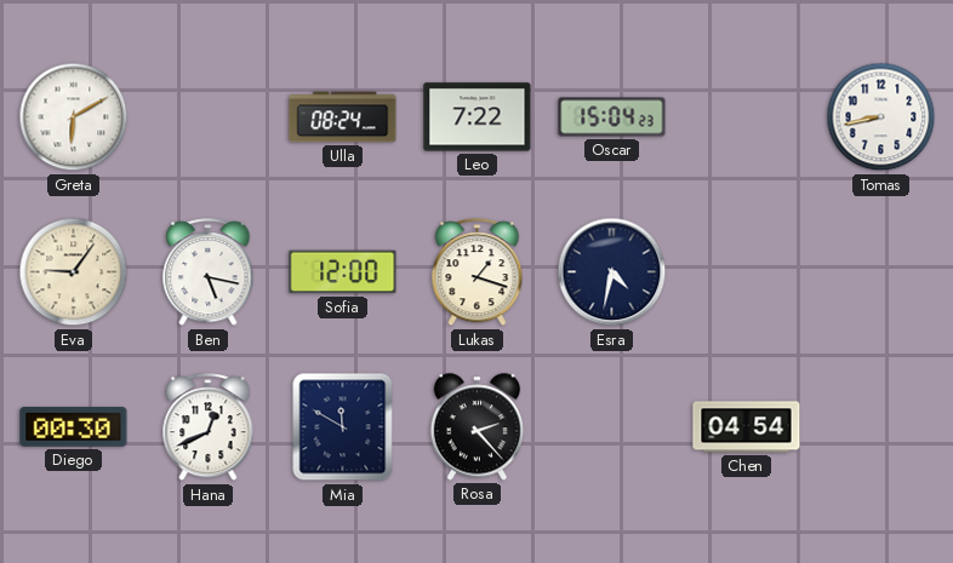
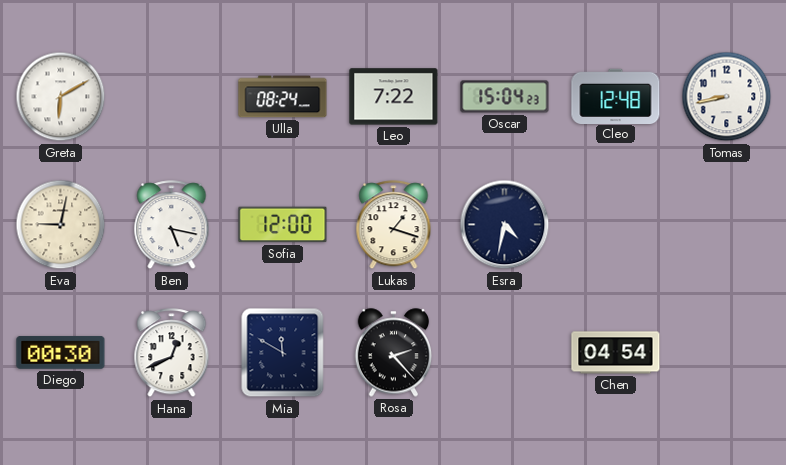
Cleo: none -> 12:48 (616, 96)
Eva: 9:06 -> 9:02 (61, 225)
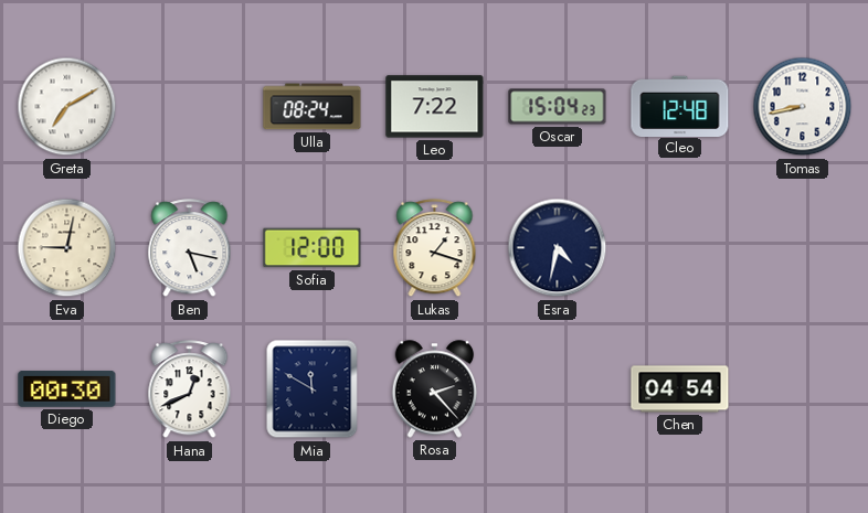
Greta: 6:10 -> 7:10 (67, 107)
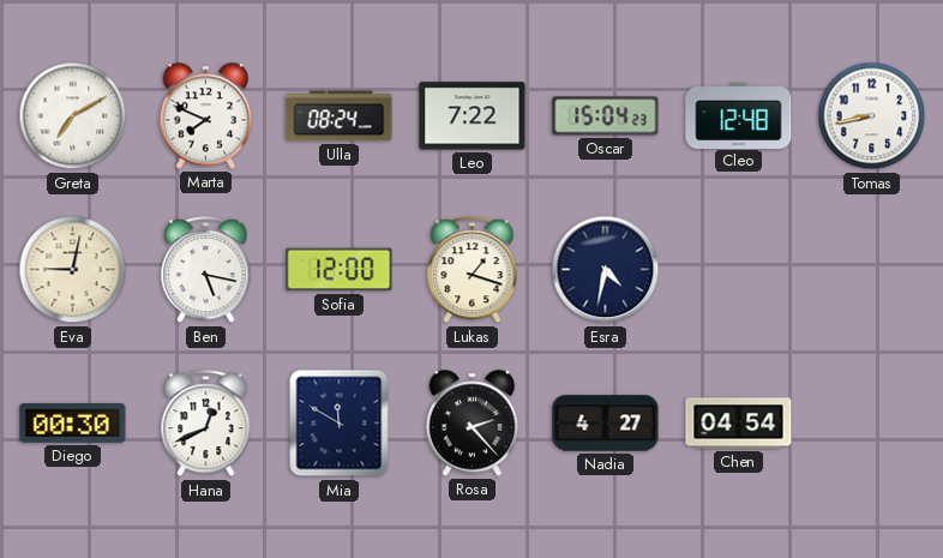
Marta: none -> 7:49 (206, 116)
Nadia: none -> 4:27 (606, 424)
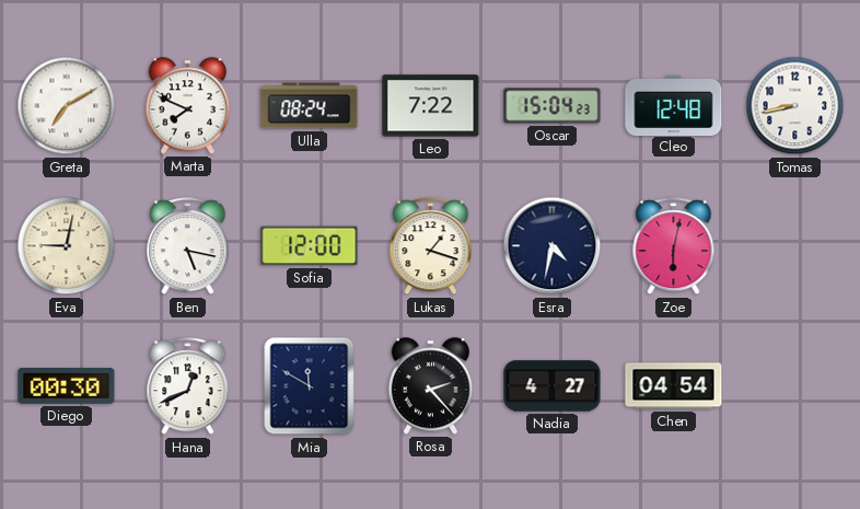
Zoe: none -> 6:02 (674, 246)
